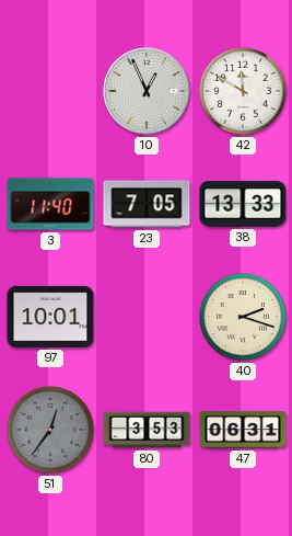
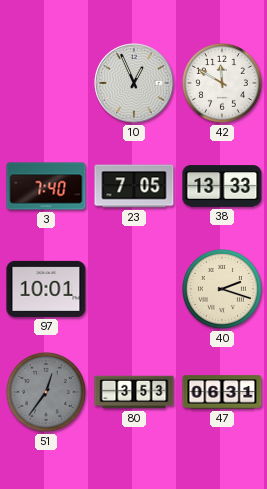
3: 11:40 -> 7:40 (46, 186)
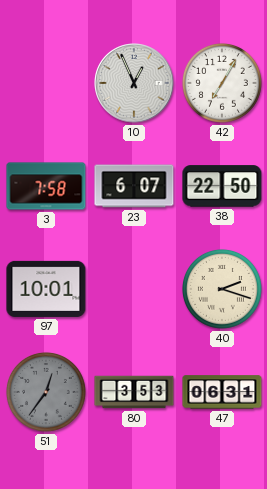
42: 11:50 -> 7:05 (222, 83)
3: 7:40 -> 7:58 (46, 186)
23: 7:05 -> 6:07 (134, 186)
38: 13:33 -> 22:50 (222, 186)
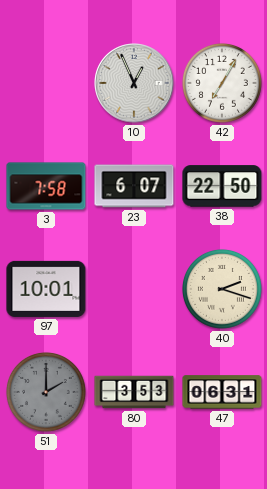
51: 12:36 -> 2:00 (46, 392)
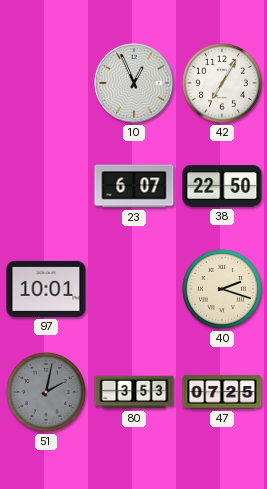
3: 7:58 -> none (46, 186)
51: 2:00 -> 2:02 (46, 392)
47: 06:31 -> 07:25 (222, 392)
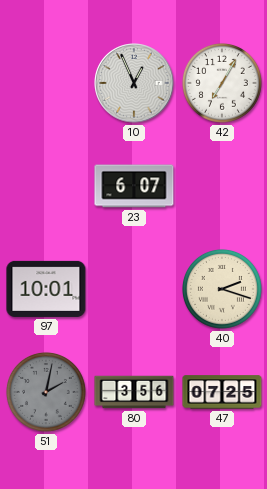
38: 22:50 -> none (222, 186)
80: 3:53 -> 3:56 (134, 392)
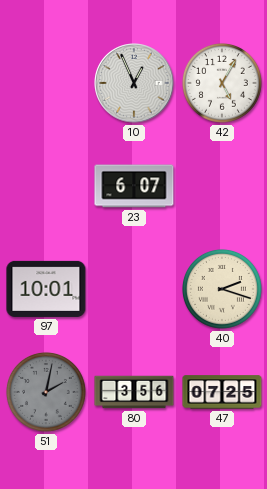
42: 7:05 -> 5:05 (222, 83)
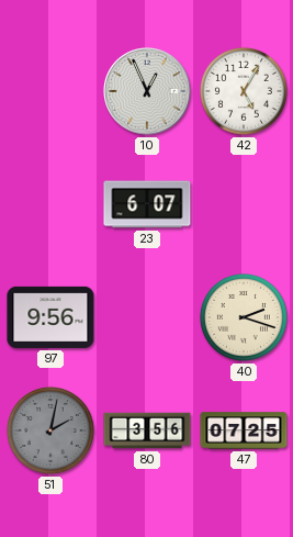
97: 10:01 -> 9:56 (50, 317)
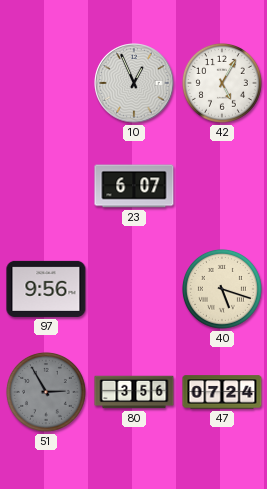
40: 2:18 -> 5:18 (222, 289)
51: 2:02 -> 2:55 (46, 392)
47: 07:25 -> 07:24 (222, 392)
